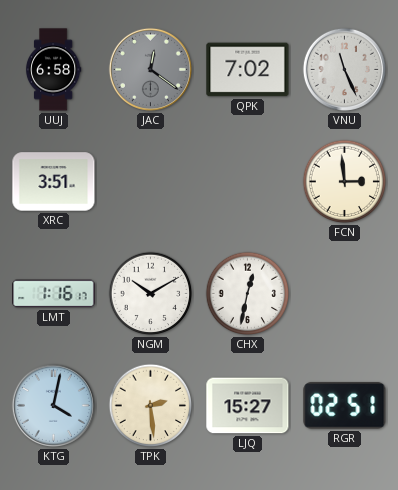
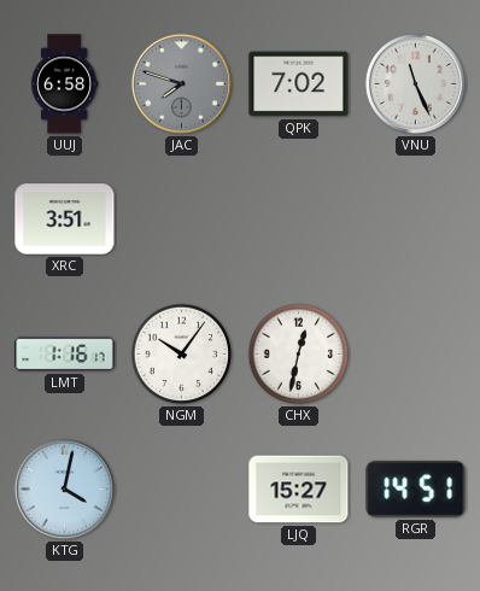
JAC: 12:21 -> 7:48 (181, 83)
FCN: 2:59 -> none (345, 182)
NGM: 10:10 -> 10:06 (182, 355)
TPK: 2:29 -> none (151, 406)
RGR: 02:51 -> 14:51 (416, 490)
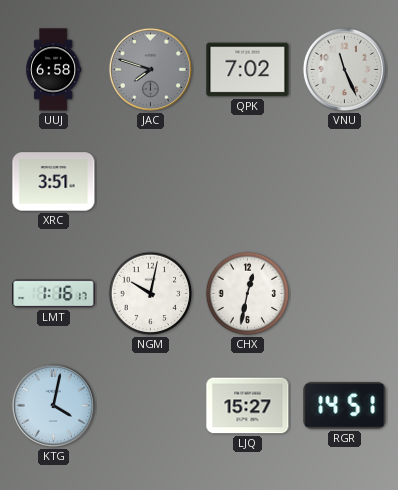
NGM: 10:06 -> 10:02 (151, 294)
